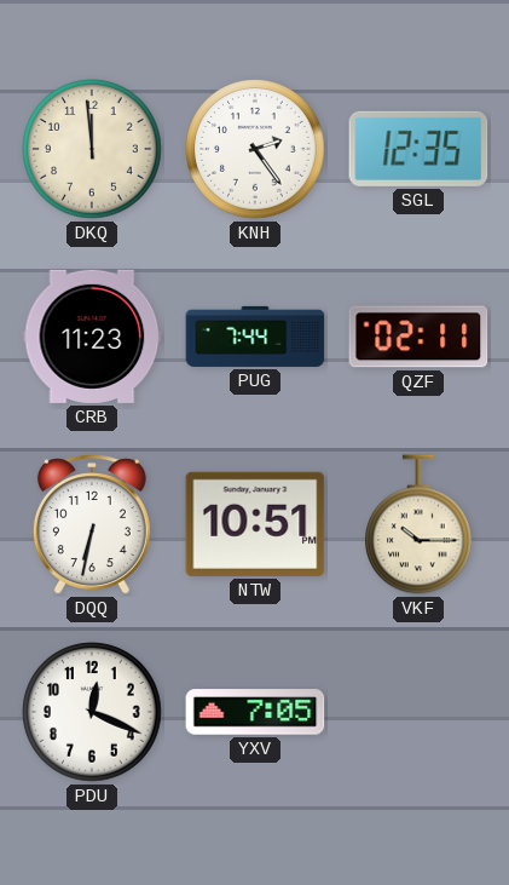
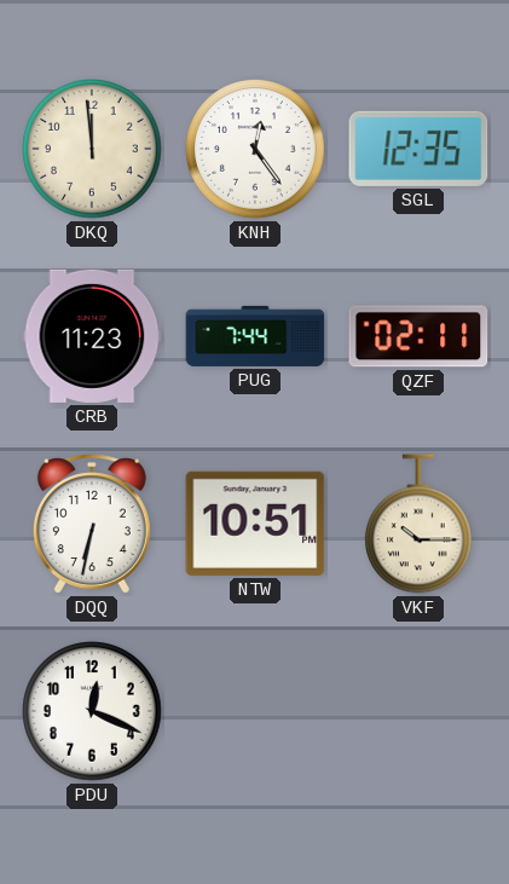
KNH: 2:24 -> 12:24 (255, 149)
YXV: 7:05 -> none (255, 712)
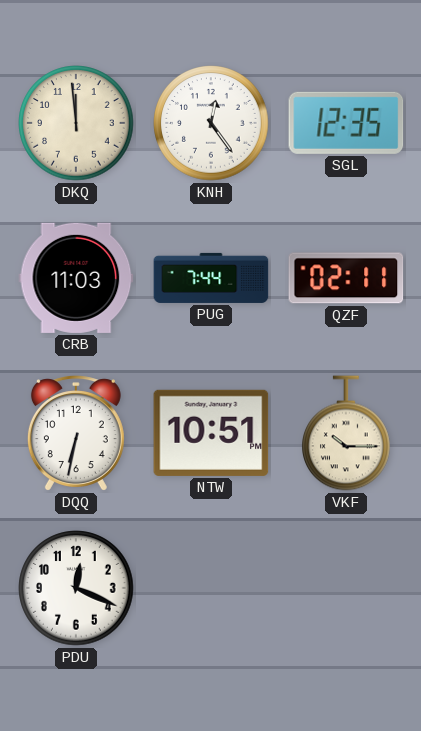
CRB: 11:23 -> 11:03 (76, 278)
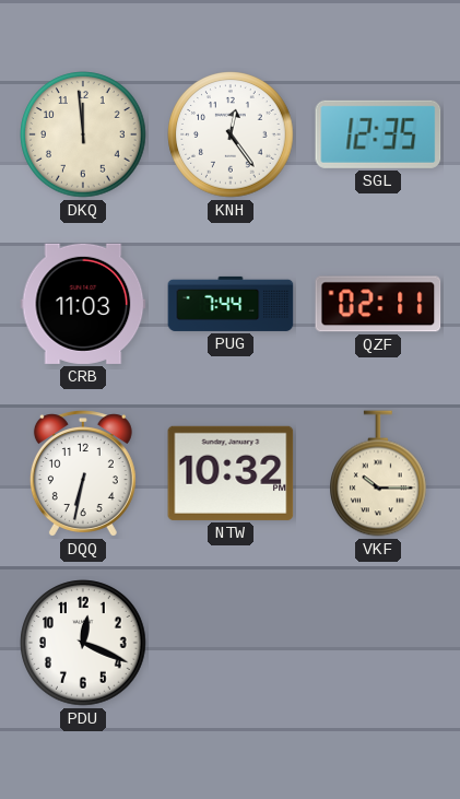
NTW: 10:51 -> 10:32 (231, 473)
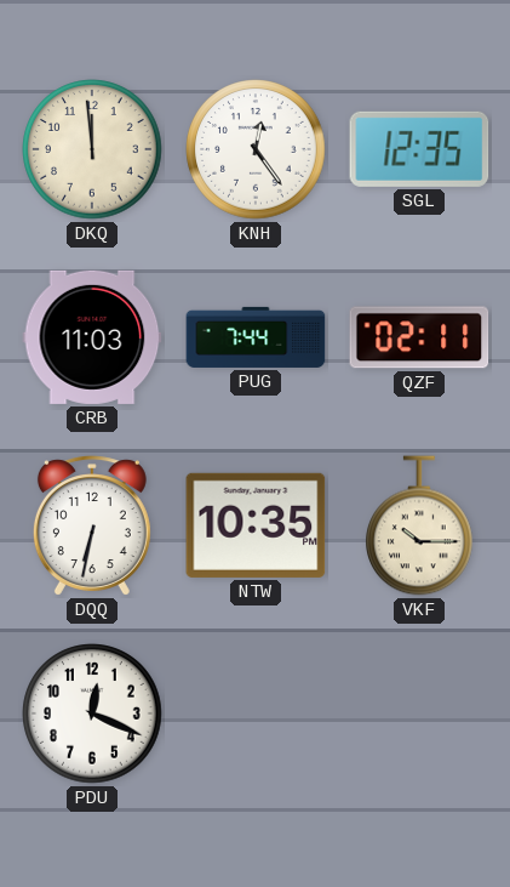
NTW: 10:32 -> 10:35 (256, 525)
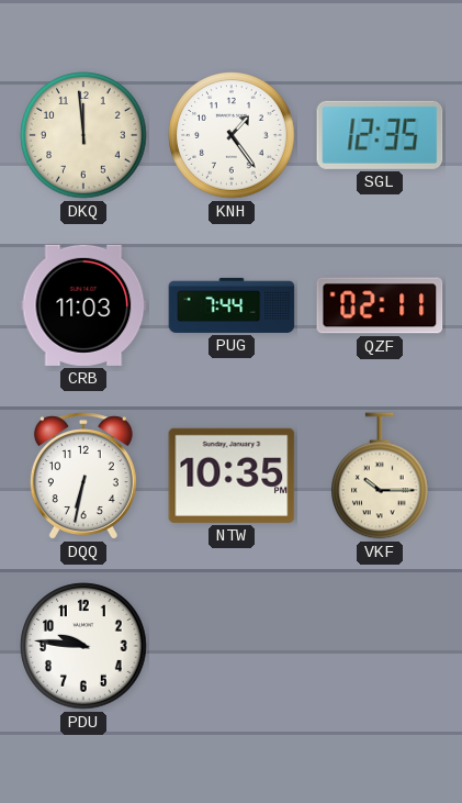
KNH: 12:24 -> 1:24 (232, 135)
PDU: 12:19 -> 9:46 (83, 646)
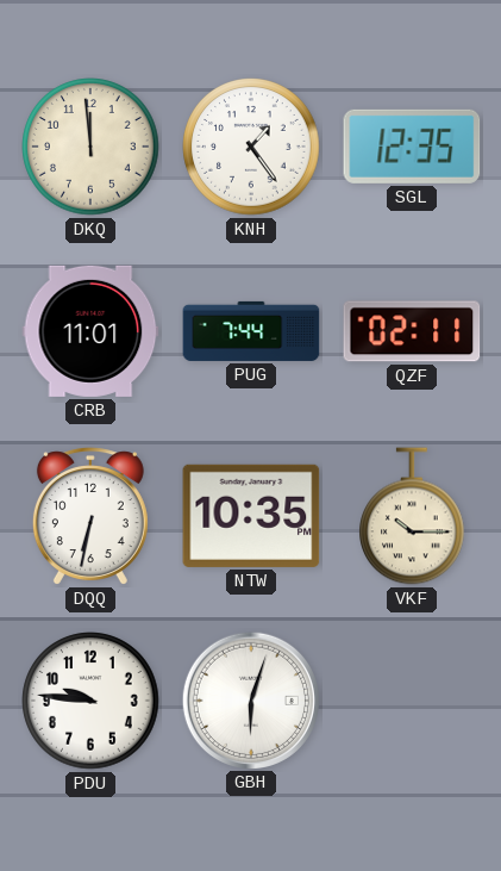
CRB: 11:03 -> 11:01 (90, 331)
GBH: none -> 6:03 (250, 699)
